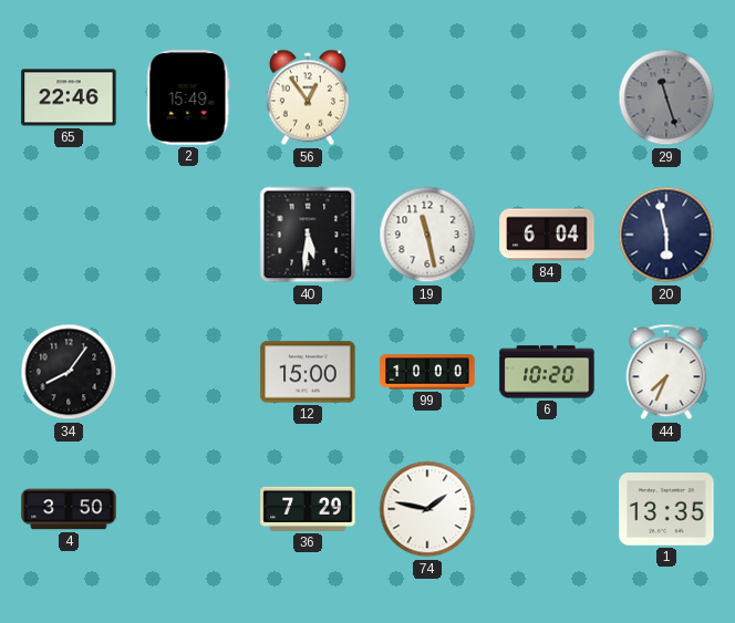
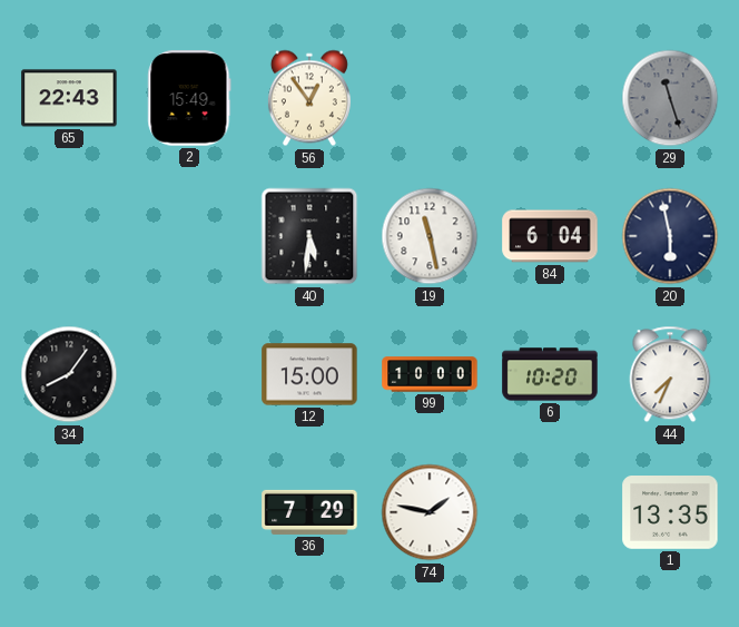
65: 22:46 -> 22:43 (69, 98)
4: 3:50 -> none (69, 509)
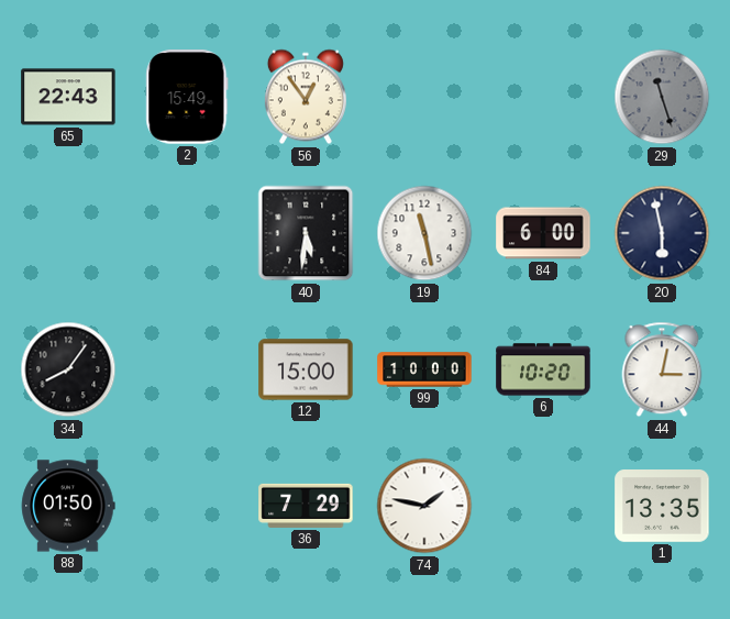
84: 6:04 -> 6:00 (543, 233)
44: 7:34 -> 3:02 (662, 369)
88: none -> 01:50 (68, 506)
